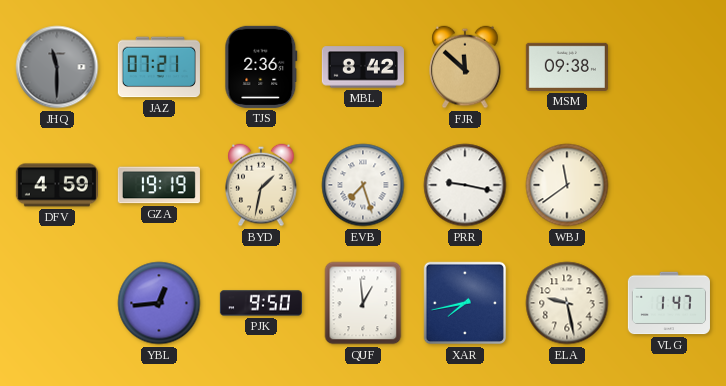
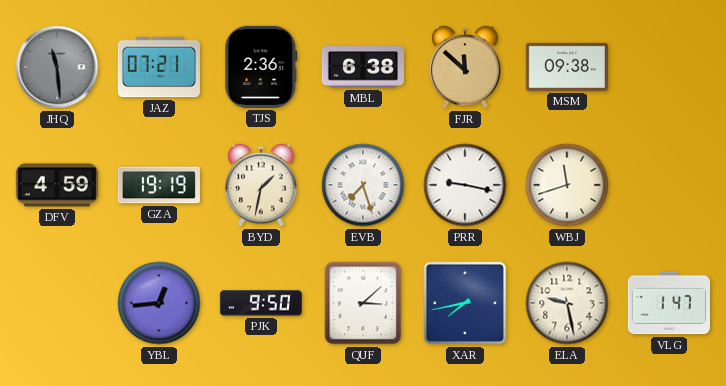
JHQ: 11:30 -> 11:29 (57, 67)
MBL: 8:42 -> 6:38 (363, 67)
WBJ: 11:39 -> 11:42 (567, 185)
QUF: 12:59 -> 3:08 (363, 303)
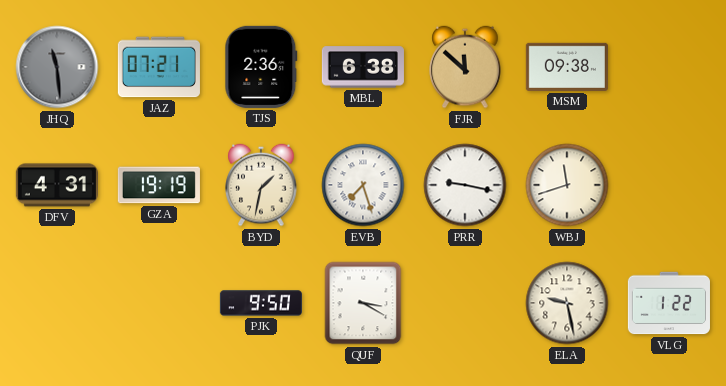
DFV: 4:59 -> 4:31 (57, 185)
YBL: 12:44 -> none (159, 303)
QUF: 3:08 -> 3:20 (363, 303)
XAR: 7:43 -> none (465, 303)
VLG: 1:47 -> 1:22 (669, 303)
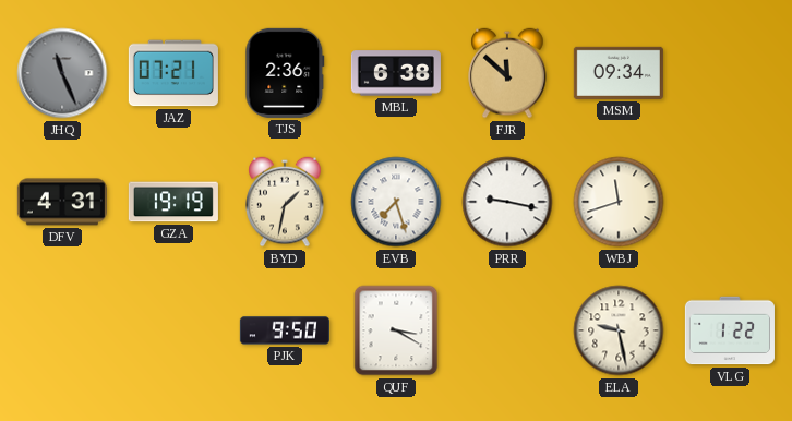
JHQ: 11:29 -> 11:26 (62, 73)
MSM: 09:38 -> 09:34 (619, 73)
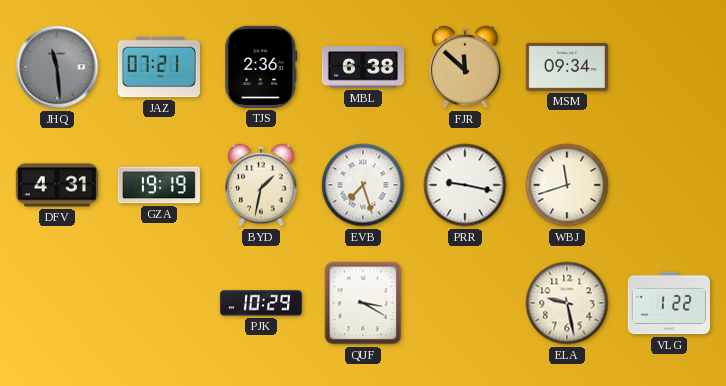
JHQ: 11:26 -> 11:29 (57, 67)
PJK: 9:50 -> 10:29 (261, 303)
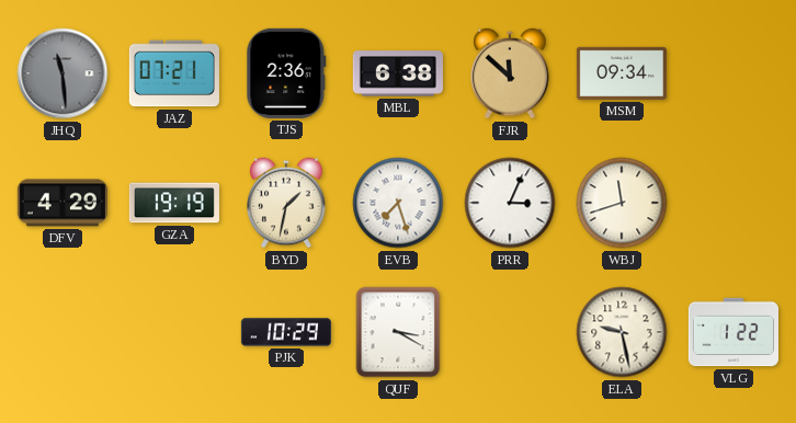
DFV: 4:31 -> 4:29 (62, 203)
PRR: 9:17 -> 3:04 (510, 203)
